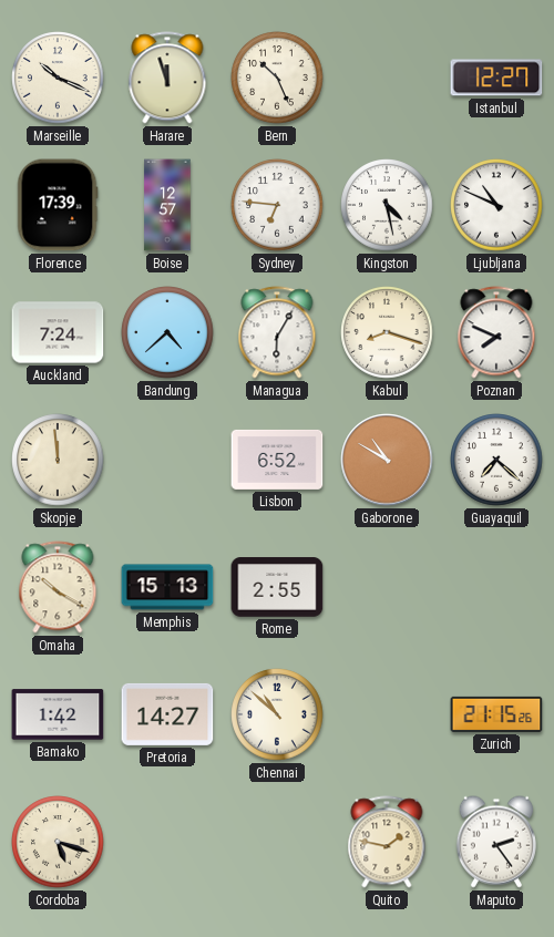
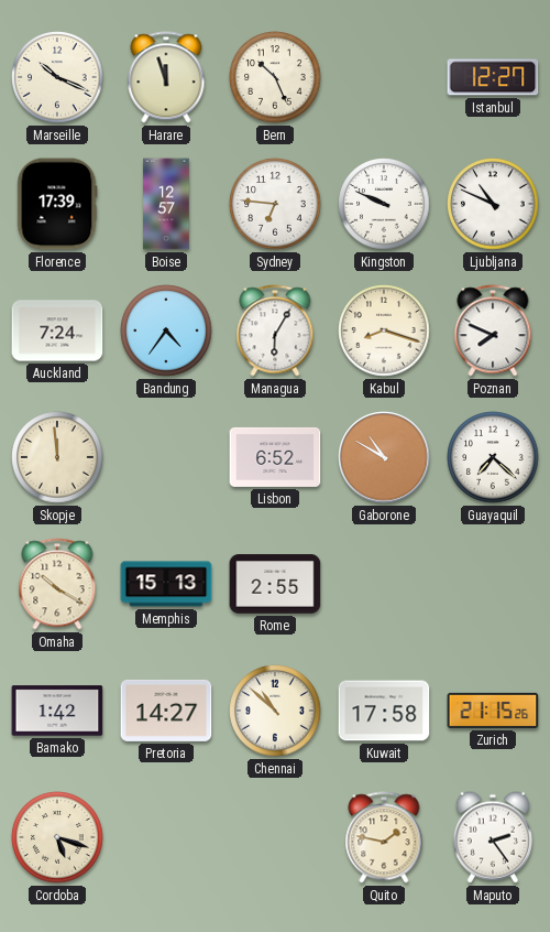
Kingston: 4:28 -> 9:49 (384, 204)
Bandung: 4:38 -> 4:36 (166, 330)
Kuwait: none -> 17:58 (384, 711)
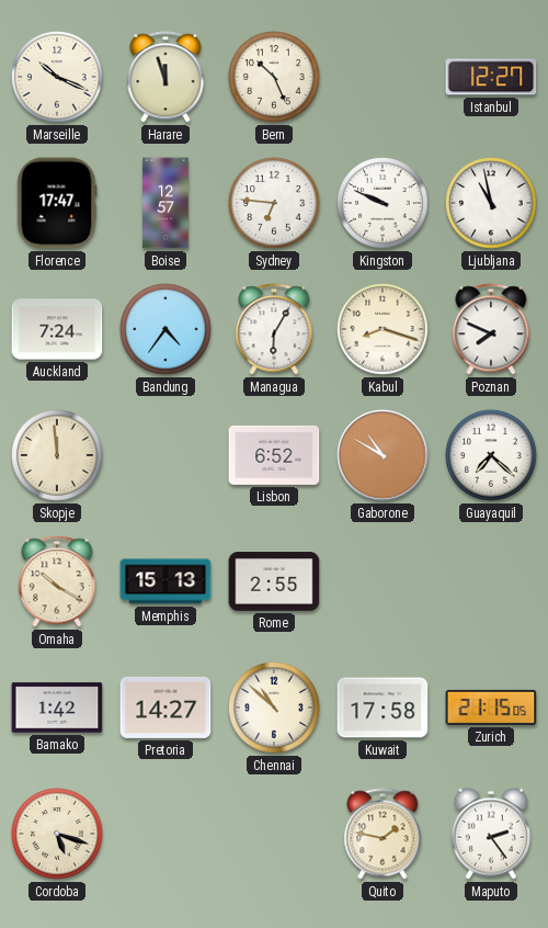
Florence: 17:39 -> 17:47 (57, 203)
Ljubljana: 10:49 -> 10:58 (491, 203)
Zurich: 21:15:26 -> 21:15:05 (491, 708)
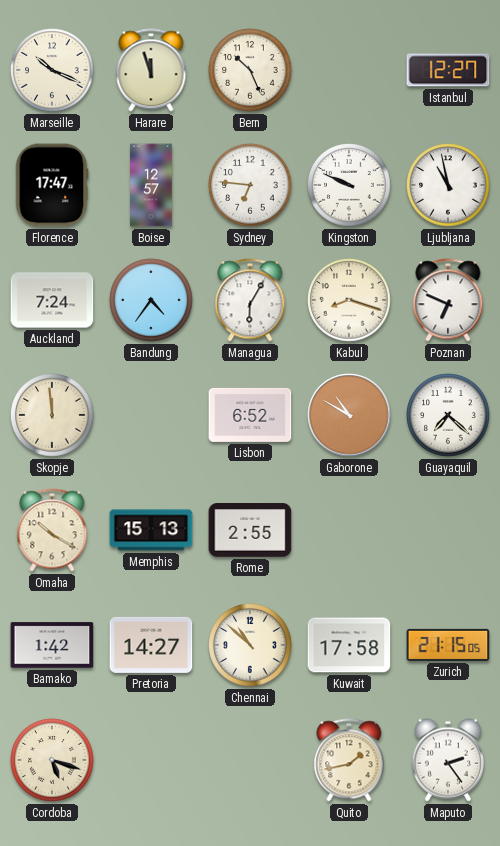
Poznan: 7:49 -> 6:49 (448, 300)
Quito: 1:47 -> 1:43 (349, 760)
